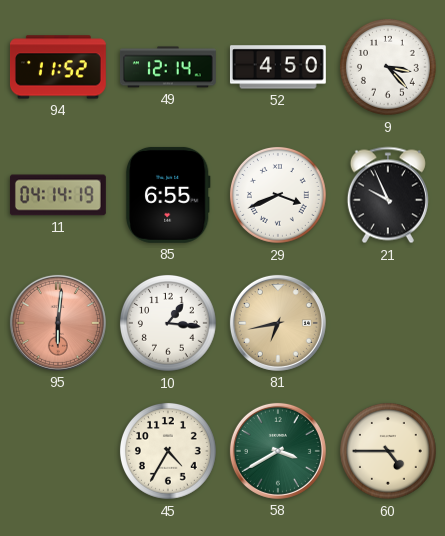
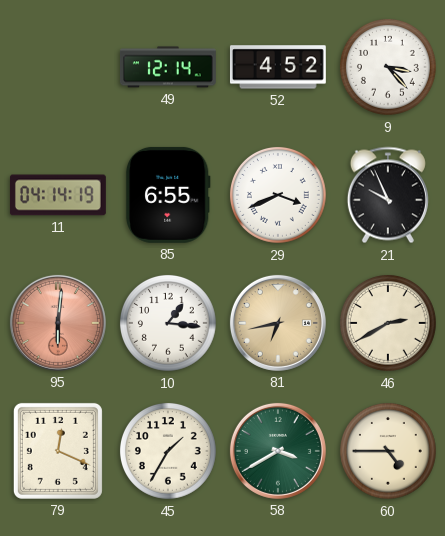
94: 11:52 -> none (58, 67)
52: 4:50 -> 4:52 (278, 67)
46: none -> 2:40 (389, 324)
79: none -> 12:19 (58, 451)
45: 4:35 -> 1:35 (169, 452)
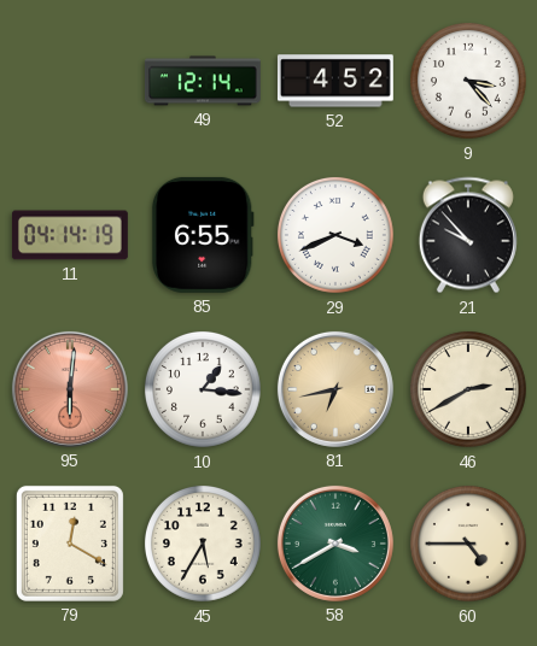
21: 9:56 -> 9:53 (468, 235)
79: 12:19 -> 12:20 (70, 544)
45: 1:35 -> 5:35 (204, 545)
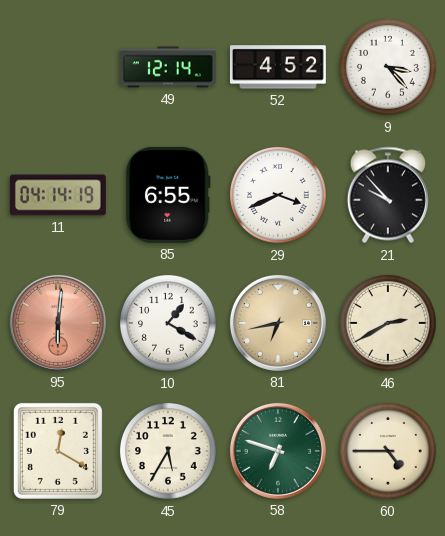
10: 1:16 -> 1:20 (169, 324)
58: 3:40 -> 6:48 (278, 451)
